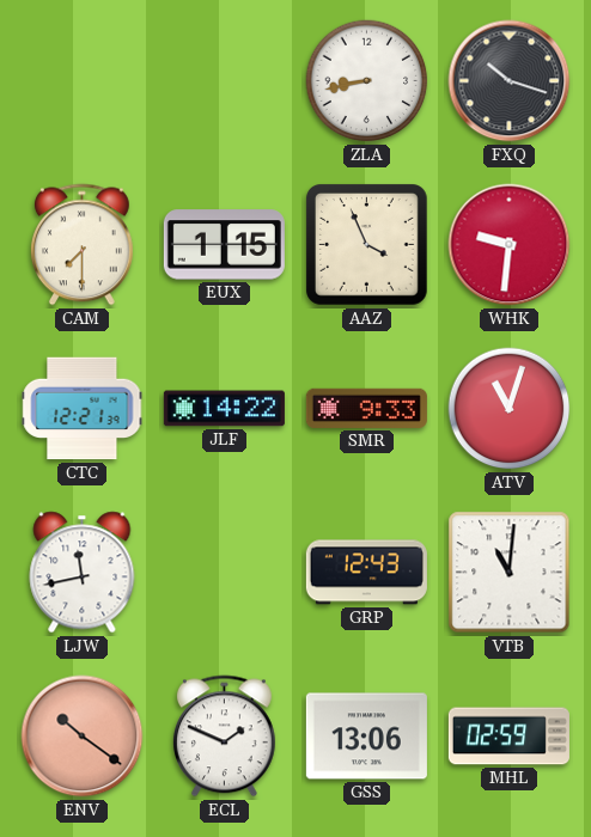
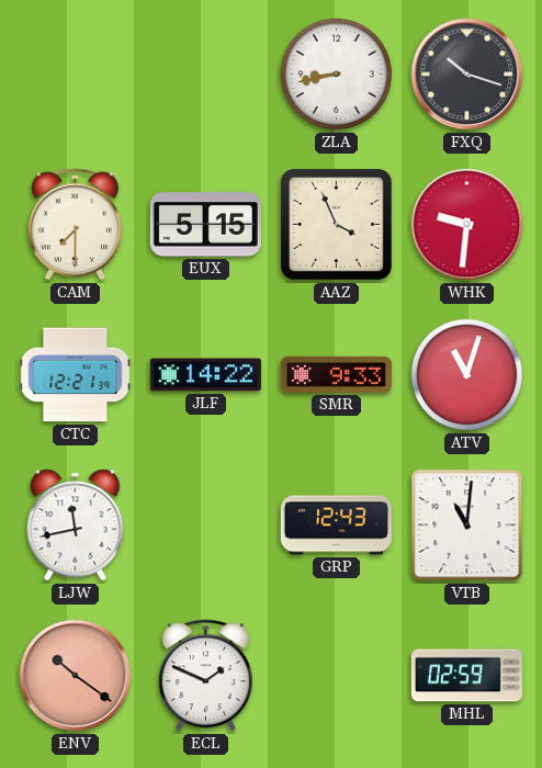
EUX: 1:15 -> 5:15 (205, 225)
GSS: 13:06 -> none (366, 737)
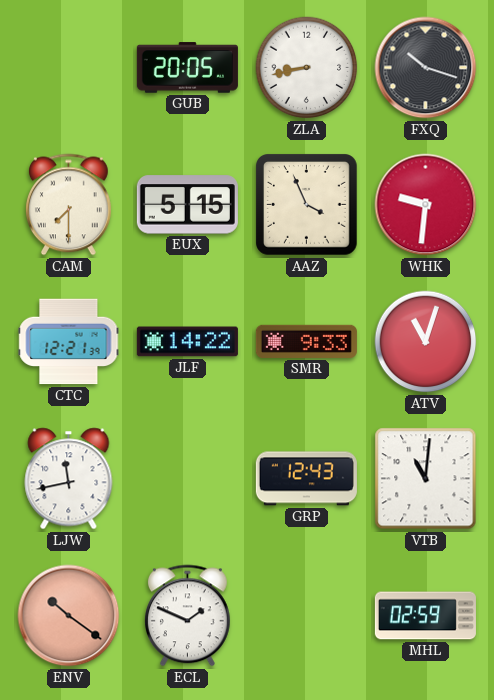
GUB: none -> 20:05 (187, 68)
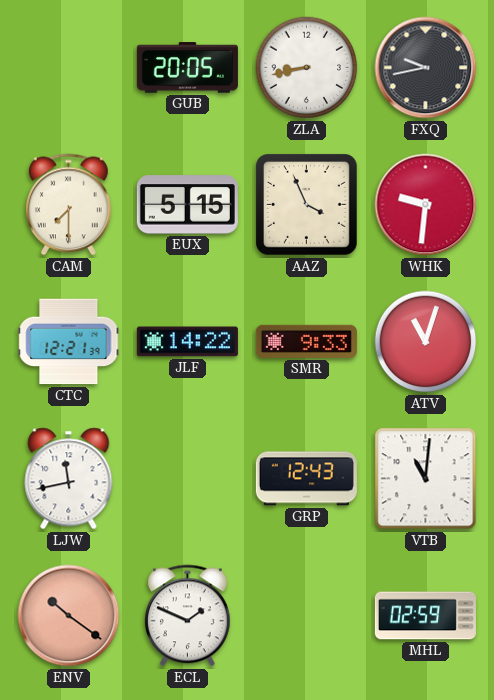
FXQ: 10:18 -> 9:43 (426, 68)
